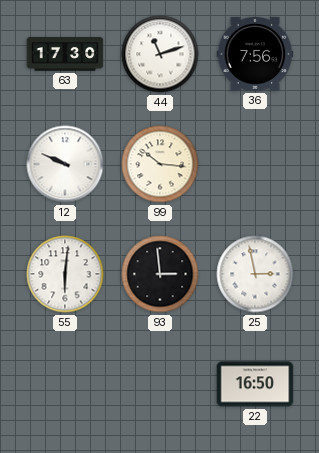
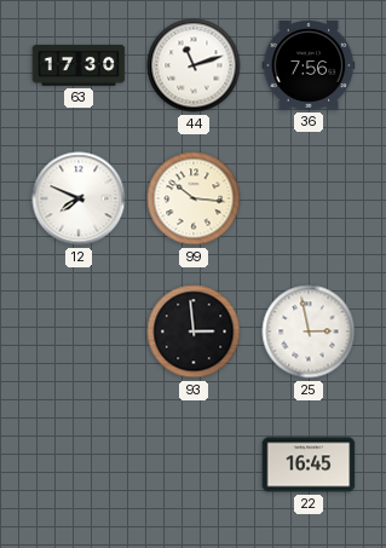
12: 9:49 -> 7:49 (79, 198)
55: 6:01 -> none (65, 274)
22: 16:50 -> 16:45 (309, 465)
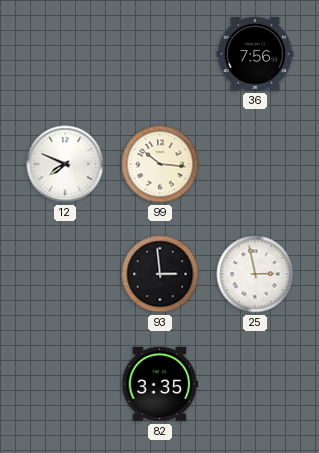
63: 17:30 -> none (79, 65)
44: 11:12 -> none (194, 65)
82: none -> 3:35 (160, 384)
22: 16:45 -> none (309, 465)
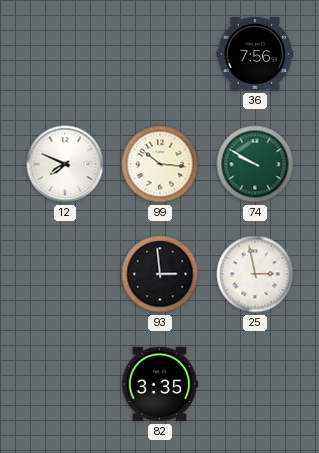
74: none -> 9:50 (255, 164)
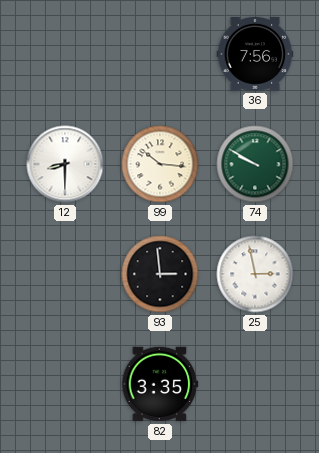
12: 7:49 -> 8:30 (65, 164)
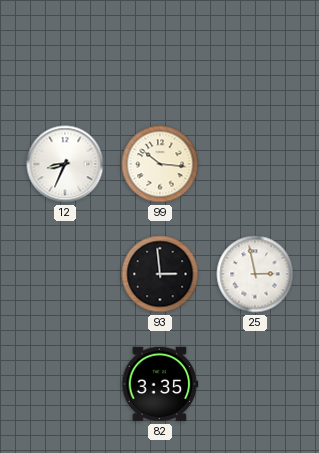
36: 7:56 -> none (255, 54)
12: 8:30 -> 8:34 (65, 164)
74: 9:50 -> none (255, 164)
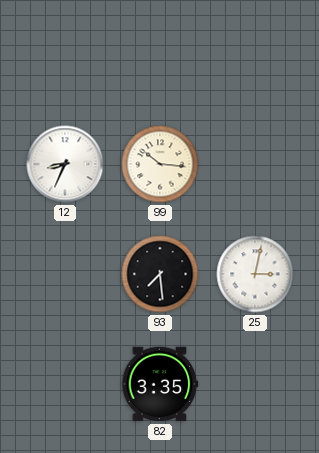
93: 2:59 -> 7:29 (160, 274)
25: 2:58 -> 3:02 (255, 274)
